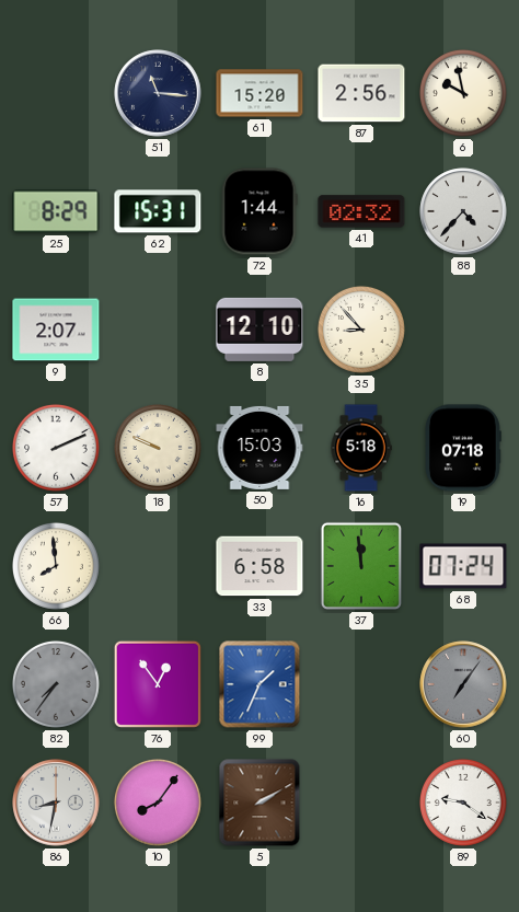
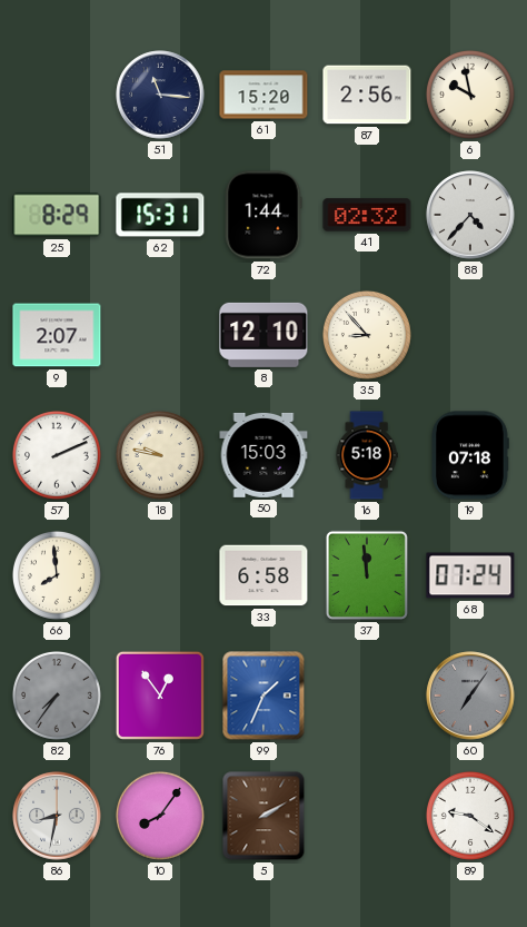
18: 9:49 -> 9:47 (160, 455)
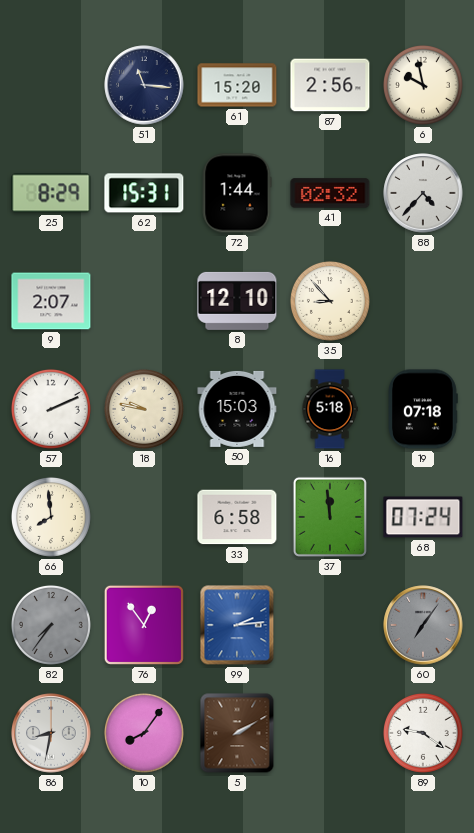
99: 1:34 -> 2:14 (237, 625)
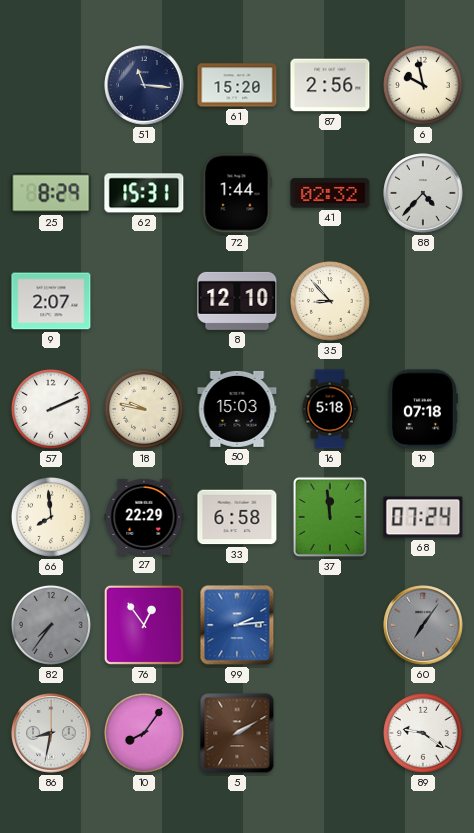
27: none -> 22:29 (144, 517)
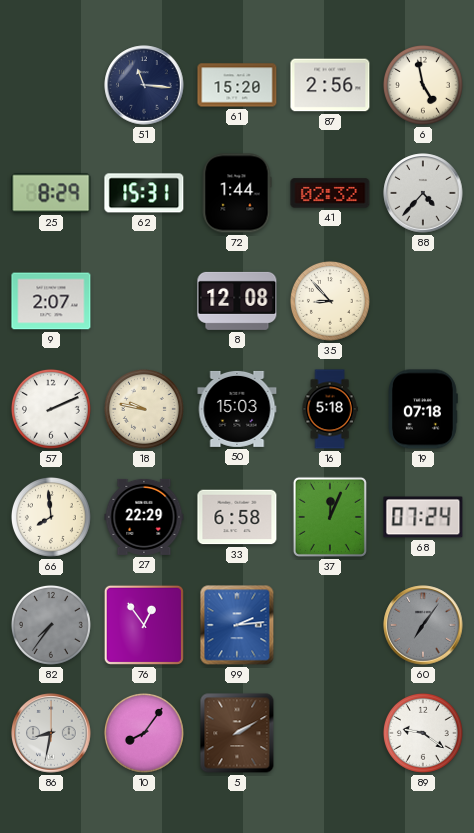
6: 9:58 -> 4:58 (423, 85)
8: 12:10 -> 12:08 (237, 301)
37: 11:59 -> 12:04 (330, 517)
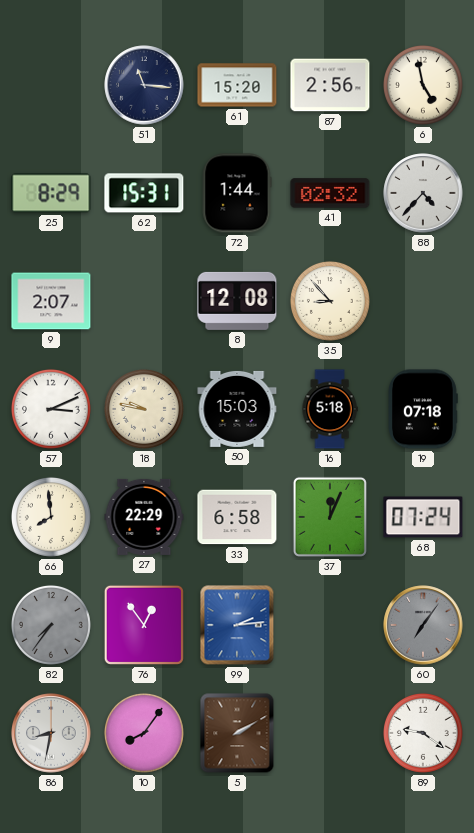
57: 2:11 -> 3:11 (51, 409)
